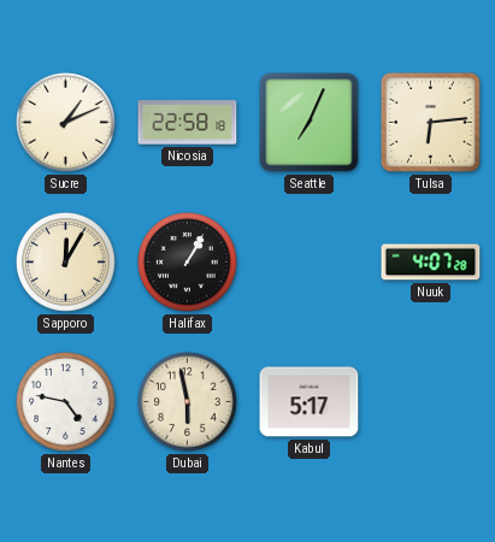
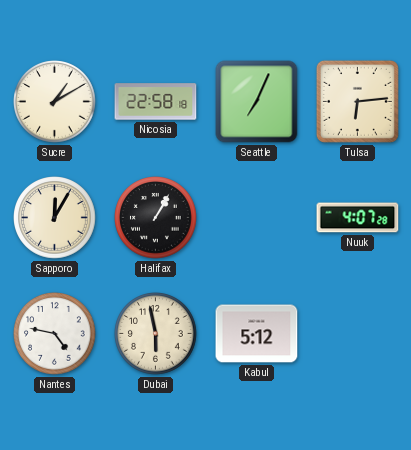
Sucre: 1:11 -> 1:10 (55, 102)
Kabul: 5:17 -> 5:12 (257, 334)
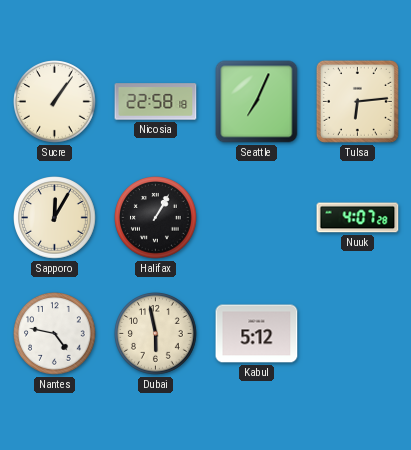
Sucre: 1:10 -> 1:06 (55, 102)
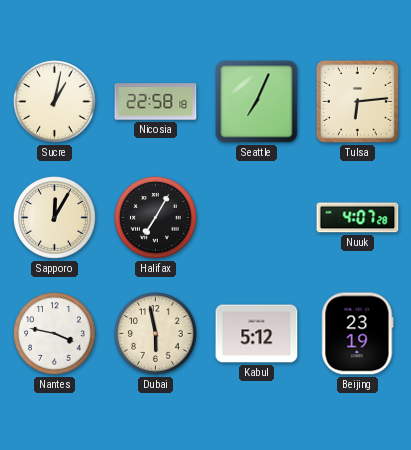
Sucre: 1:06 -> 1:02 (55, 102)
Halifax: 1:05 -> 7:05 (156, 218)
Nantes: 4:47 -> 3:47 (55, 334)
Beijing: none -> 23:19 (358, 334)
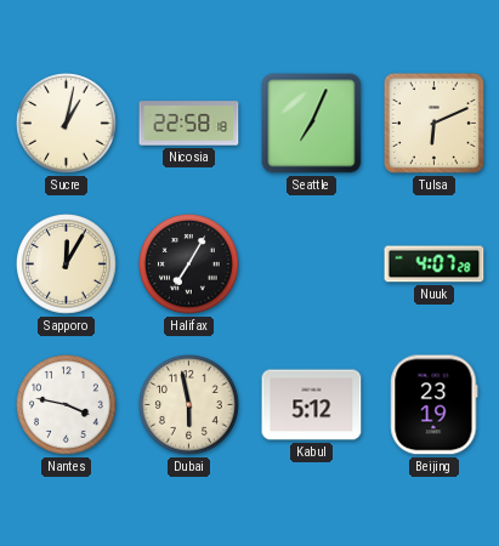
Tulsa: 6:14 -> 6:11 (433, 123)
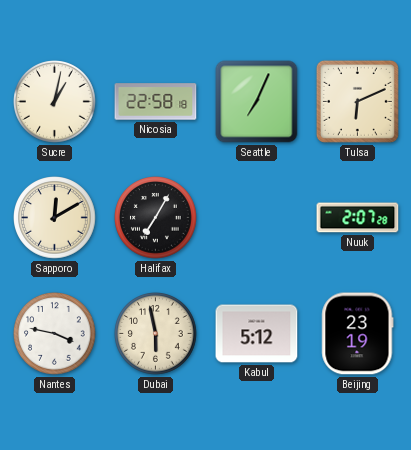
Sapporo: 12:05 -> 12:10 (55, 218)
Nuuk: 4:07 -> 2:07 (358, 218)
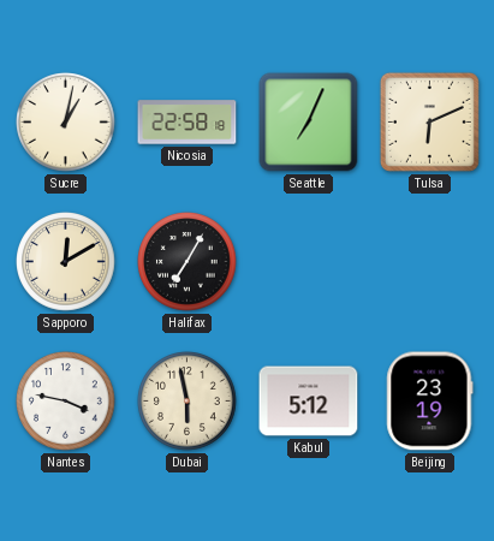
Nuuk: 2:07 -> none (358, 218)
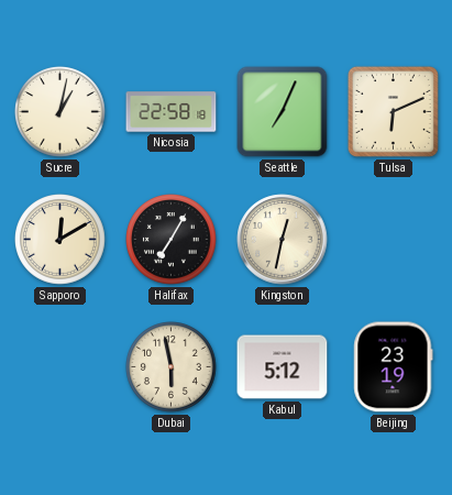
Kingston: none -> 12:32 (283, 240)
Nantes: 3:47 -> none (66, 402)
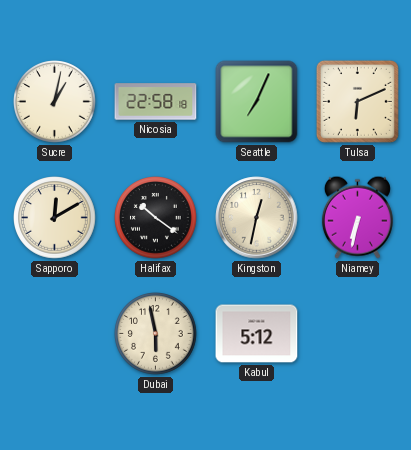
Halifax: 7:05 -> 10:21 (156, 218)
Niamey: none -> 6:32 (357, 217)
Beijing: 23:19 -> none (394, 367)
